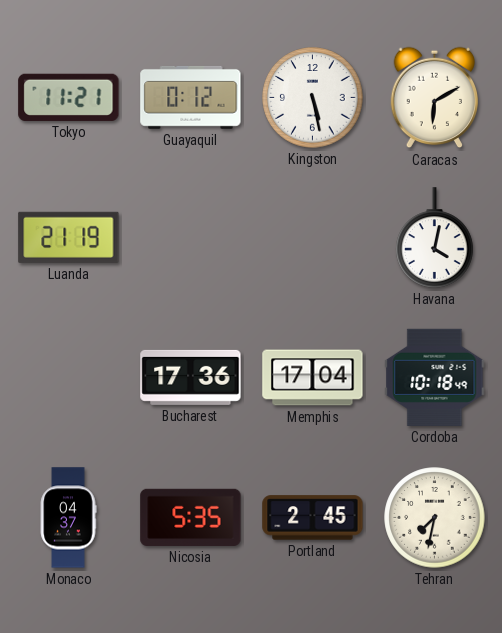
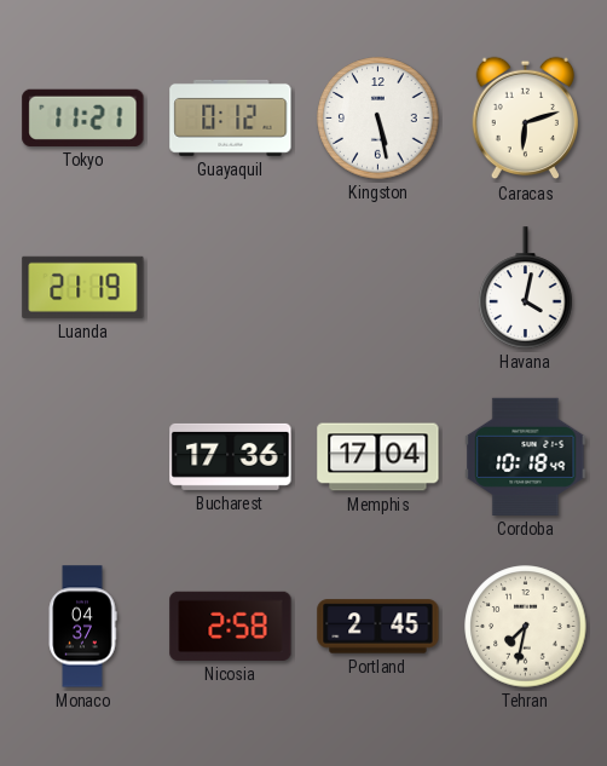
Caracas: 6:10 -> 6:12 (526, 119)
Nicosia: 5:35 -> 2:58 (231, 626)
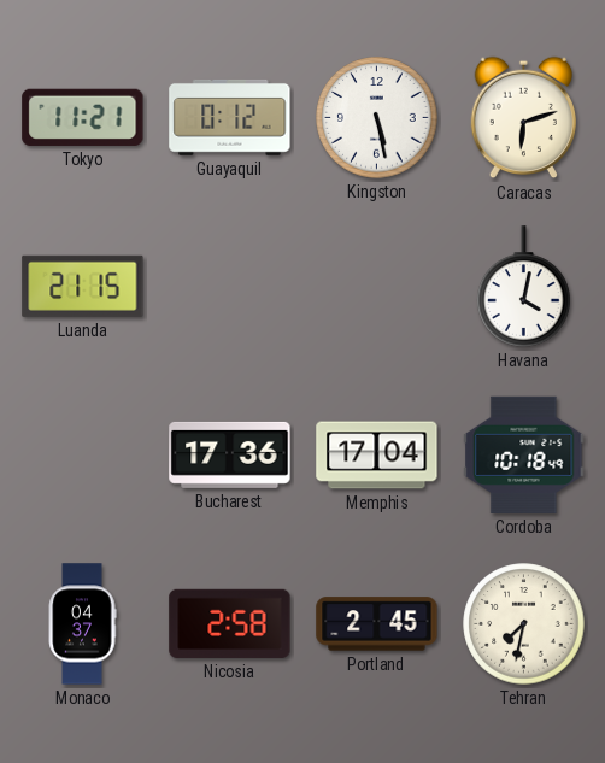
Luanda: 21:19 -> 21:15 (83, 286)
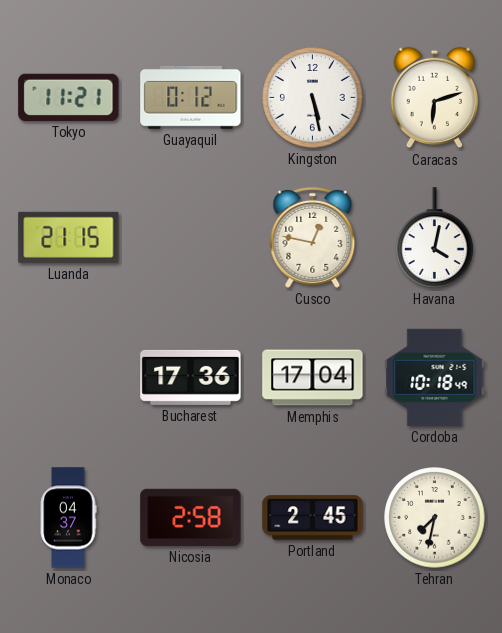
Cusco: none -> 12:47 (313, 237)
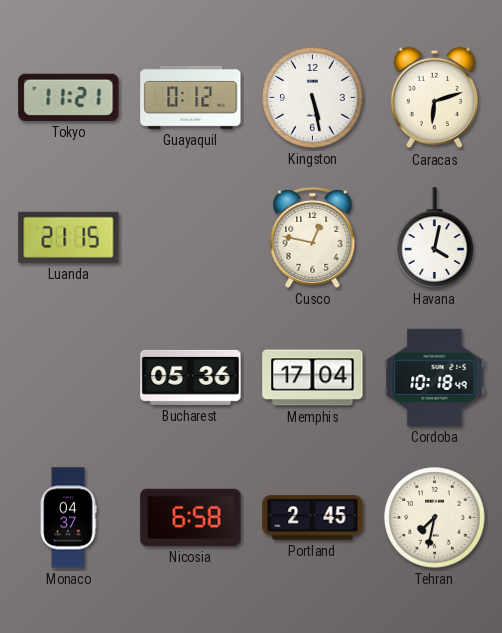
Bucharest: 17:36 -> 05:36 (191, 377)
Nicosia: 2:58 -> 6:58 (191, 517)
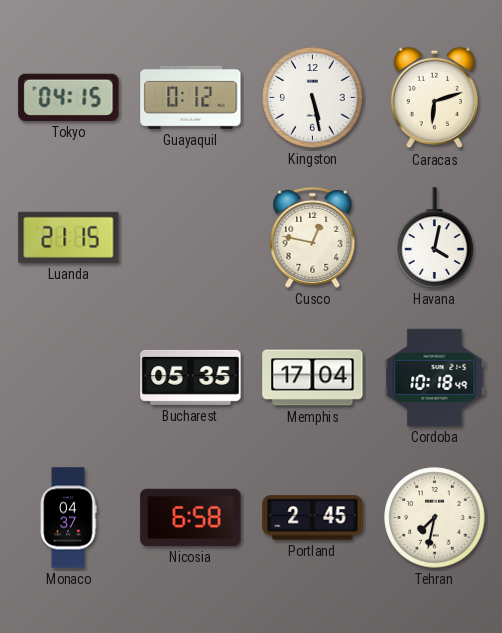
Tokyo: 11:21 -> 04:15 (69, 97)
Bucharest: 05:36 -> 05:35 (191, 377)
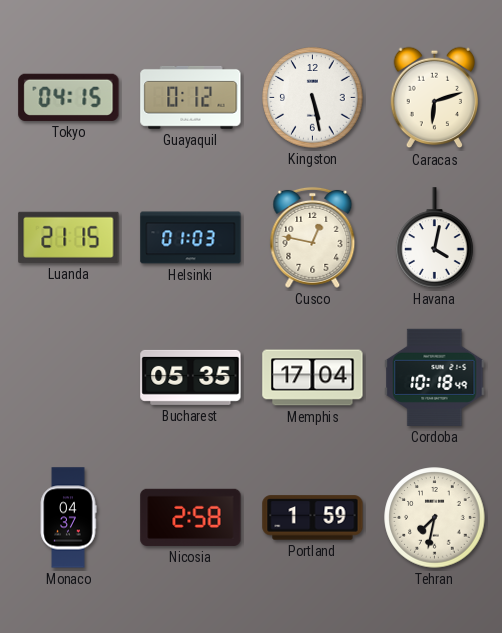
Helsinki: none -> 01:03 (191, 238)
Nicosia: 6:58 -> 2:58 (191, 517)
Portland: 2:45 -> 1:59 (313, 518)
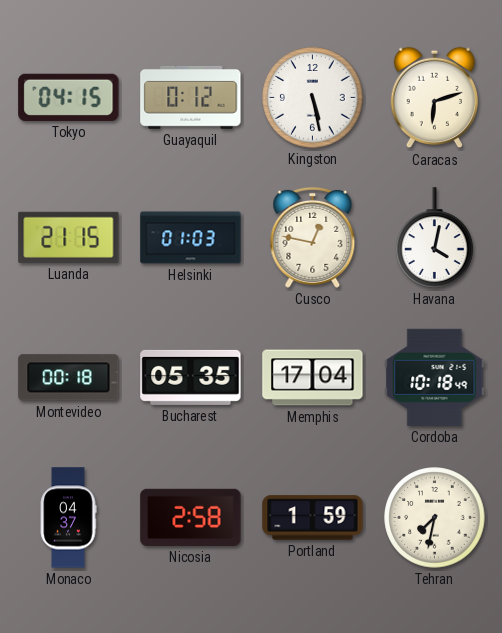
Montevideo: none -> 00:18 (69, 378)
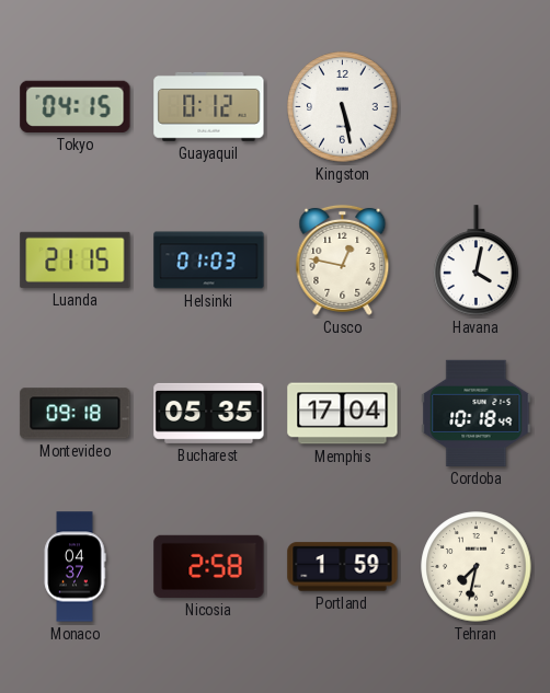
Caracas: 6:12 -> none (435, 98)
Montevideo: 00:18 -> 09:18 (76, 414)
